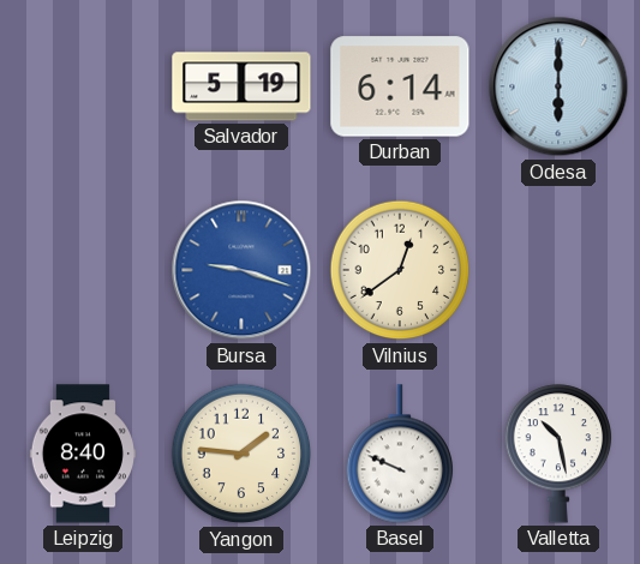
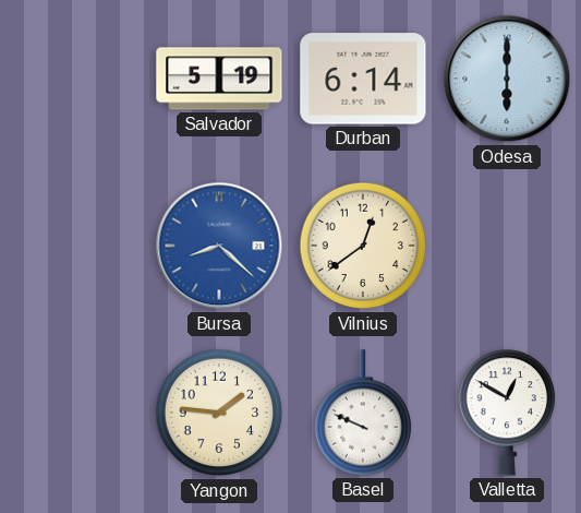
Bursa: 9:18 -> 8:22 (219, 246)
Leipzig: 8:40 -> none (82, 454)
Valletta: 10:28 -> 12:50 (507, 413)
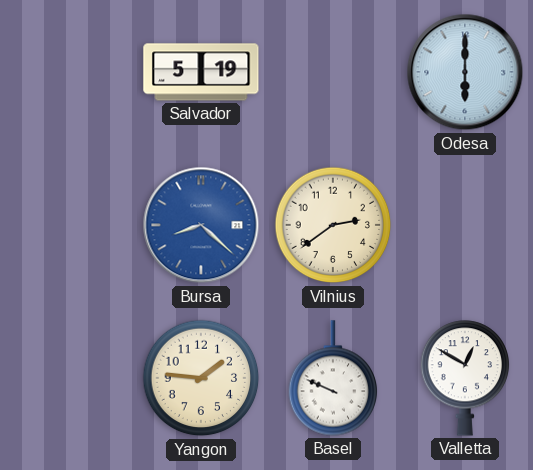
Durban: 6:14 -> none (363, 79)
Vilnius: 12:39 -> 2:39 (333, 225)
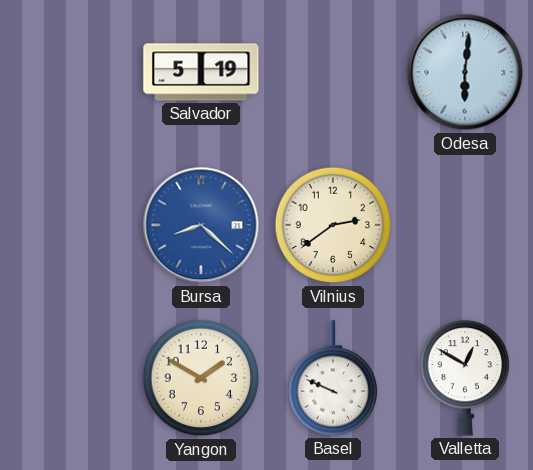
Odesa: 6:00 -> 6:01 (465, 72)
Yangon: 1:46 -> 1:50 (201, 378)
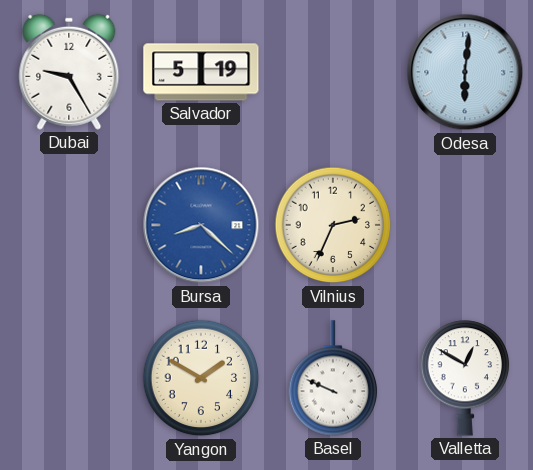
Dubai: none -> 9:25 (69, 72)
Vilnius: 2:39 -> 2:34 (333, 225)
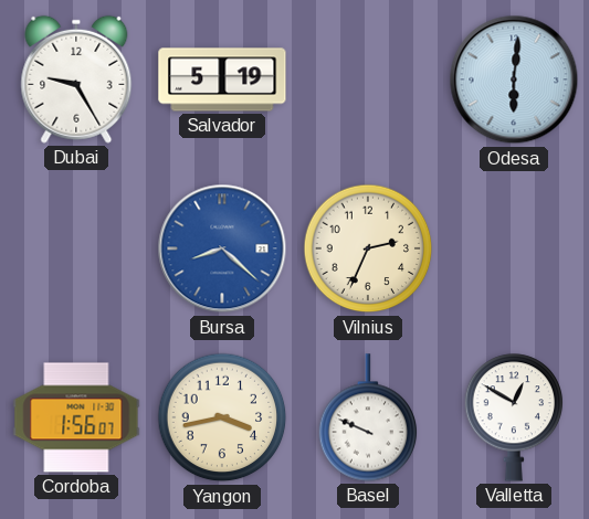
Cordoba: none -> 1:56 (76, 417)
Yangon: 1:50 -> 3:43 (222, 417)
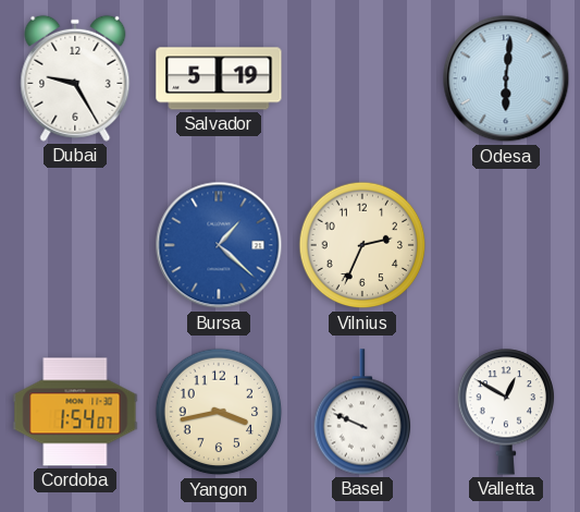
Bursa: 8:22 -> 1:22 (219, 245)
Cordoba: 1:56 -> 1:54 (75, 412)
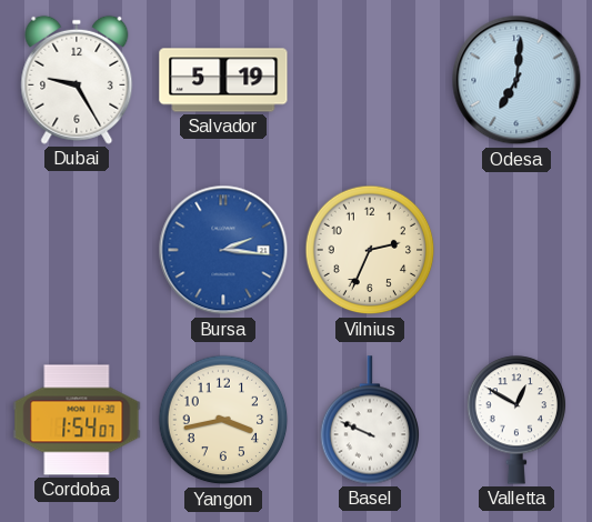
Odesa: 6:01 -> 7:01 (516, 80)
Bursa: 1:22 -> 2:16 (223, 250)
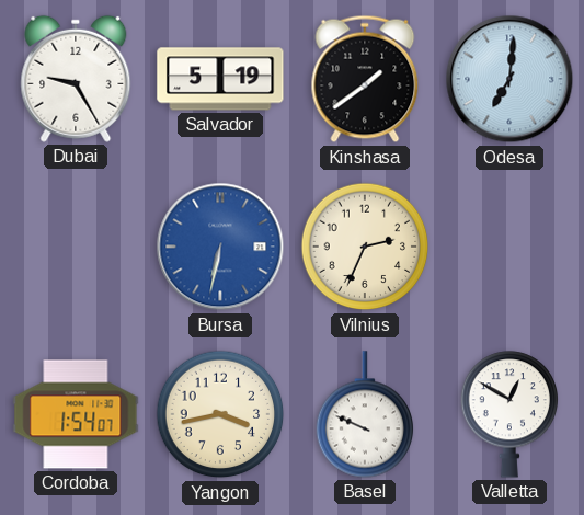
Kinshasa: none -> 1:39 (365, 79)
Bursa: 2:16 -> 6:32 (220, 247)
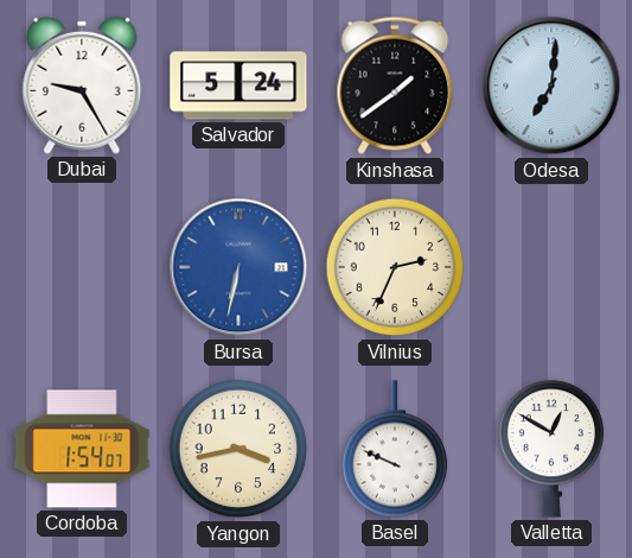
Salvador: 5:19 -> 5:24 (238, 85)
